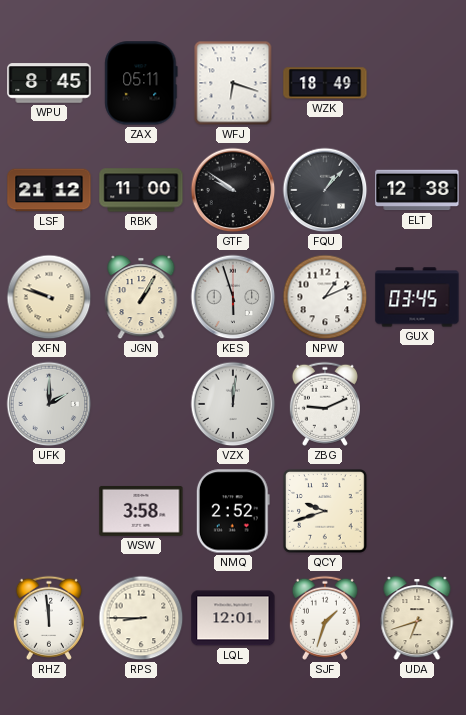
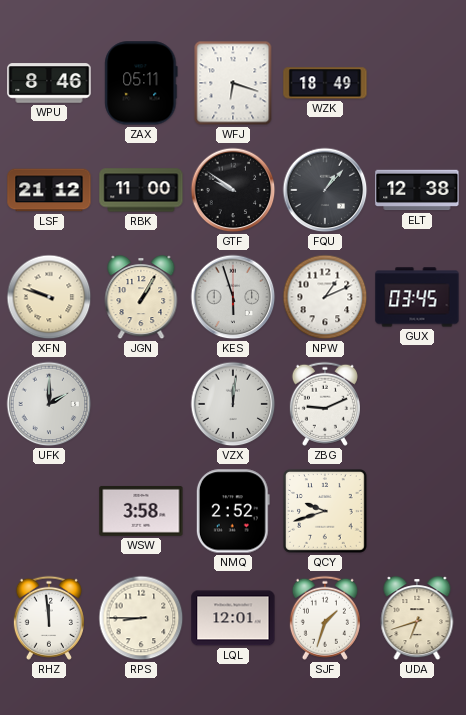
WPU: 8:45 -> 8:46 (49, 83)
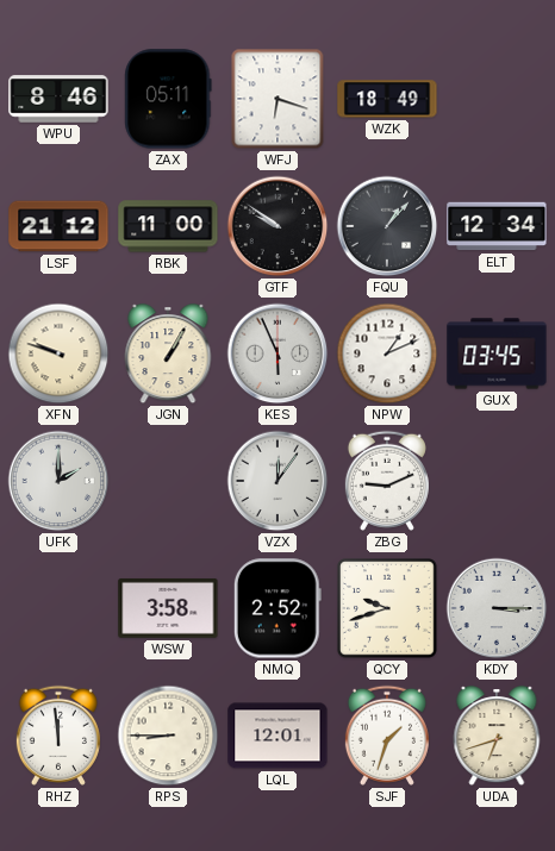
ELT: 12:38 -> 12:34 (497, 226)
KES: 5:57 -> 5:56 (277, 353)
VZX: 12:01 -> 12:06 (277, 481)
KDY: none -> 3:15 (497, 608)
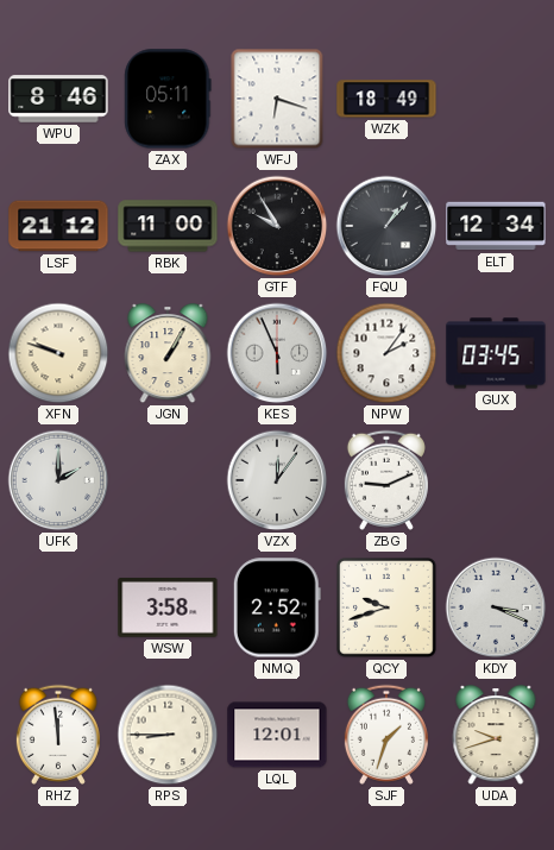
GTF: 9:51 -> 9:55 (277, 226)
NPW: 1:11 -> 2:06 (386, 353)
KDY: 3:15 -> 3:19 (496, 607)
UDA: 6:42 -> 9:42 (496, 736)
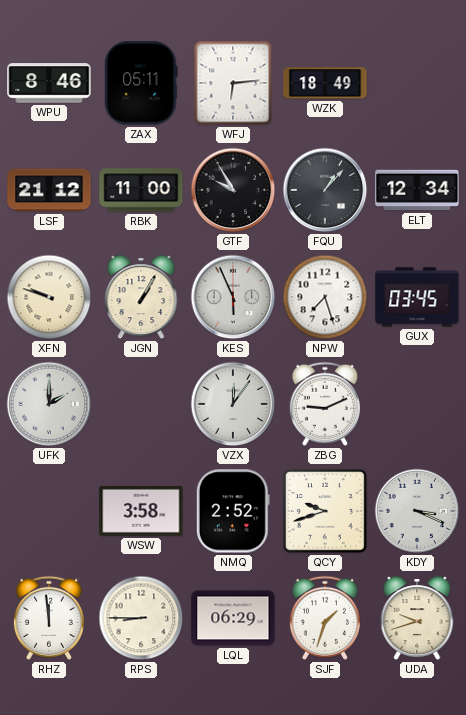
WFJ: 6:18 -> 6:14 (233, 83)
NPW: 2:06 -> 7:27 (325, 297)
LQL: 12:01 -> 06:29 (233, 618)
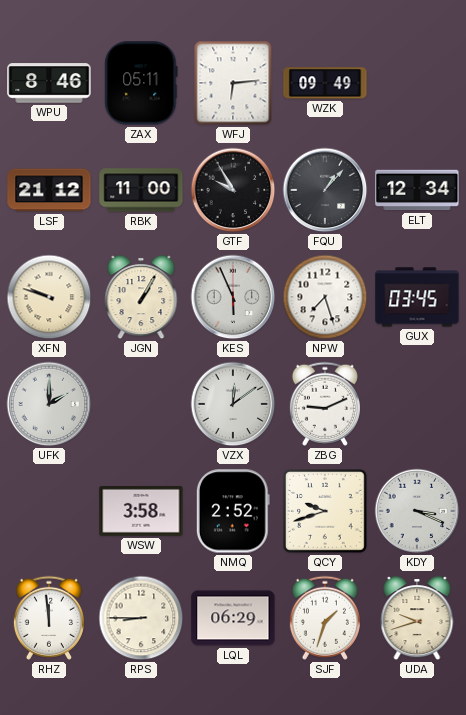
WZK: 18:49 -> 09:49 (325, 83)
VZX: 12:06 -> 12:09 (233, 404)
